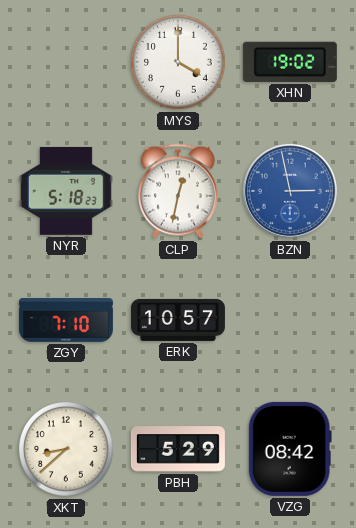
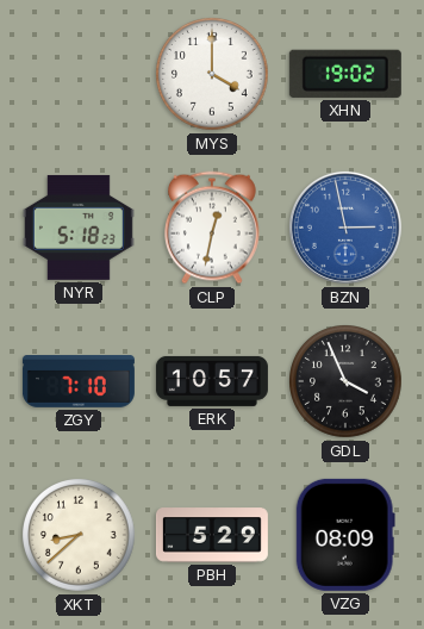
GDL: none -> 3:56 (347, 382)
VZG: 08:42 -> 08:09 (345, 535)
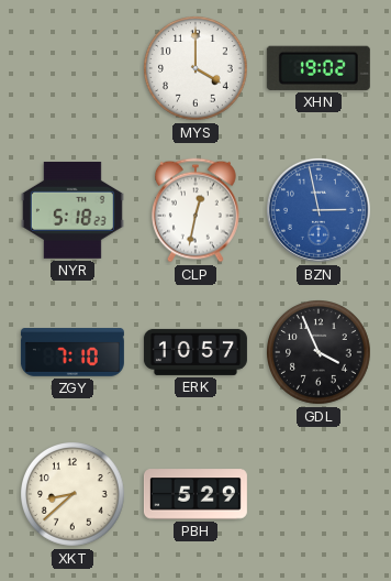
VZG: 08:09 -> none (345, 535)
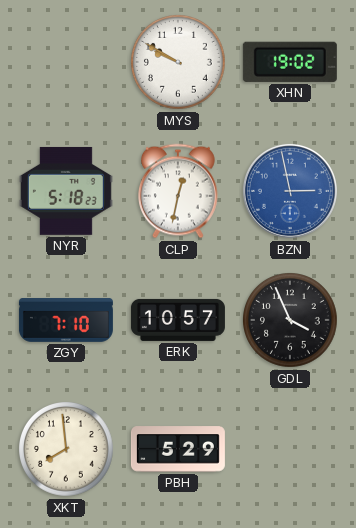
MYS: 4:00 -> 9:50 (179, 63)
XKT: 8:38 -> 7:59 (67, 450)
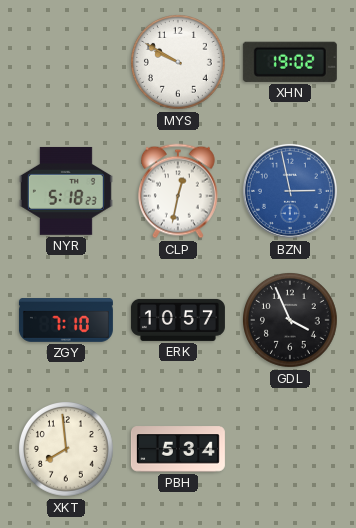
PBH: 5:29 -> 5:34 (178, 449)
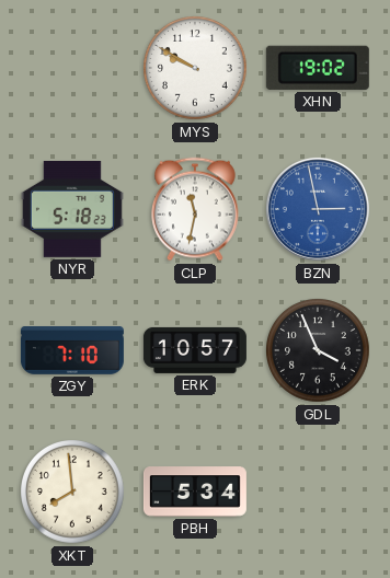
CLP: 12:32 -> 11:32 (196, 209)
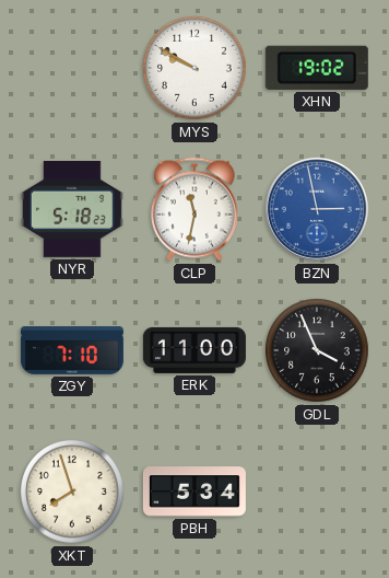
ERK: 10:57 -> 11:00 (194, 350)
XKT: 7:59 -> 7:57 (73, 493)
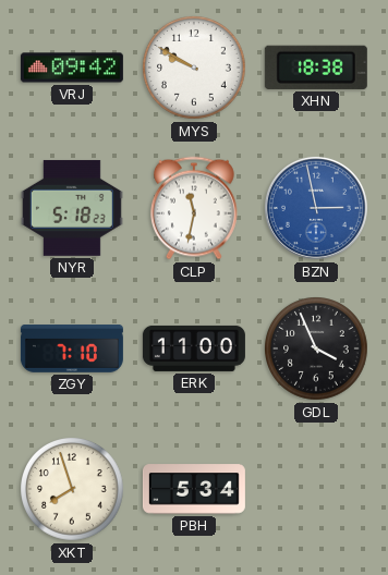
VRJ: none -> 09:42 (72, 68)
XHN: 19:02 -> 18:38 (316, 68)
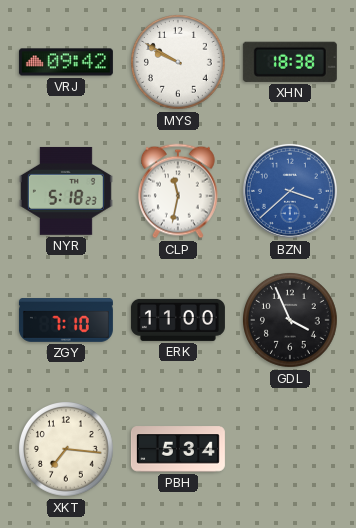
BZN: 2:58 -> 3:38 (290, 191)
XKT: 7:57 -> 7:16 (67, 450)
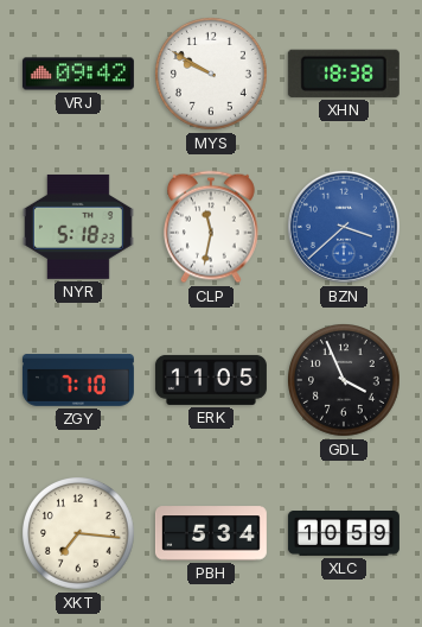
ERK: 11:00 -> 11:05 (211, 380)
XLC: none -> 10:59 (344, 534)
